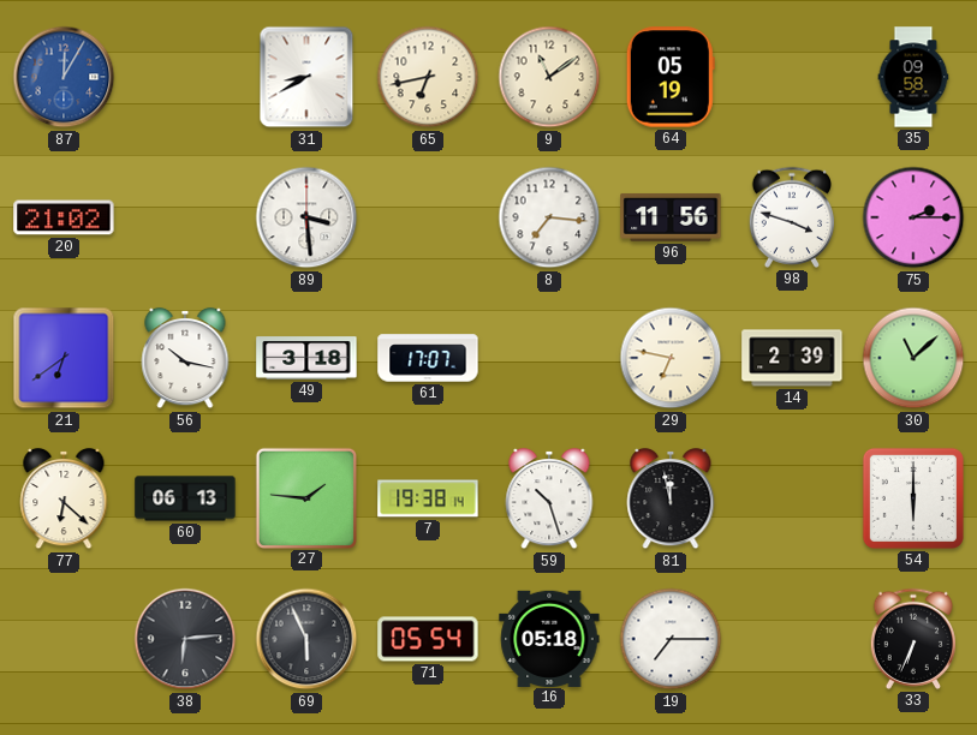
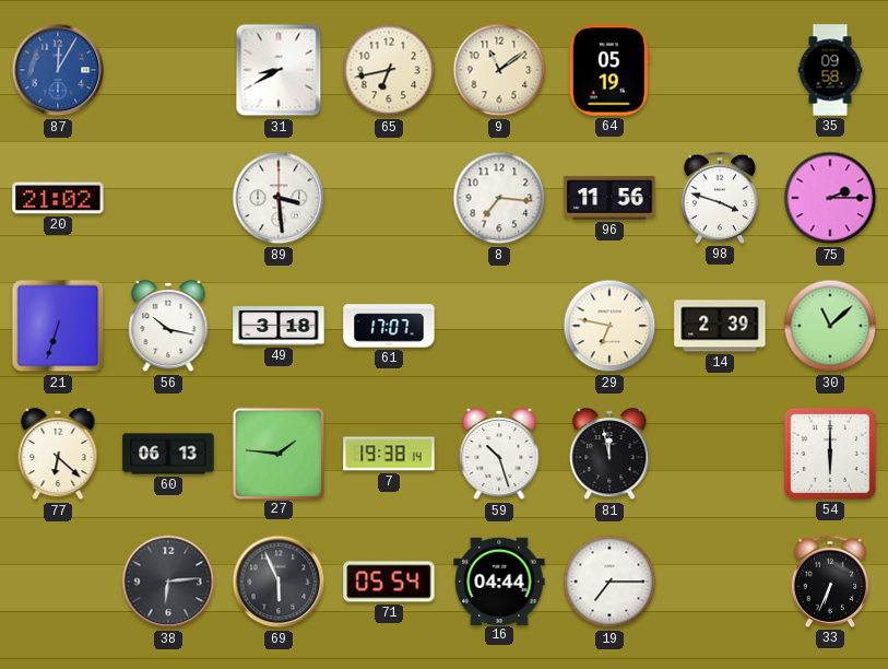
21: 6:39 -> 6:33 (58, 326)
16: 05:18 -> 04:44 (499, 580)
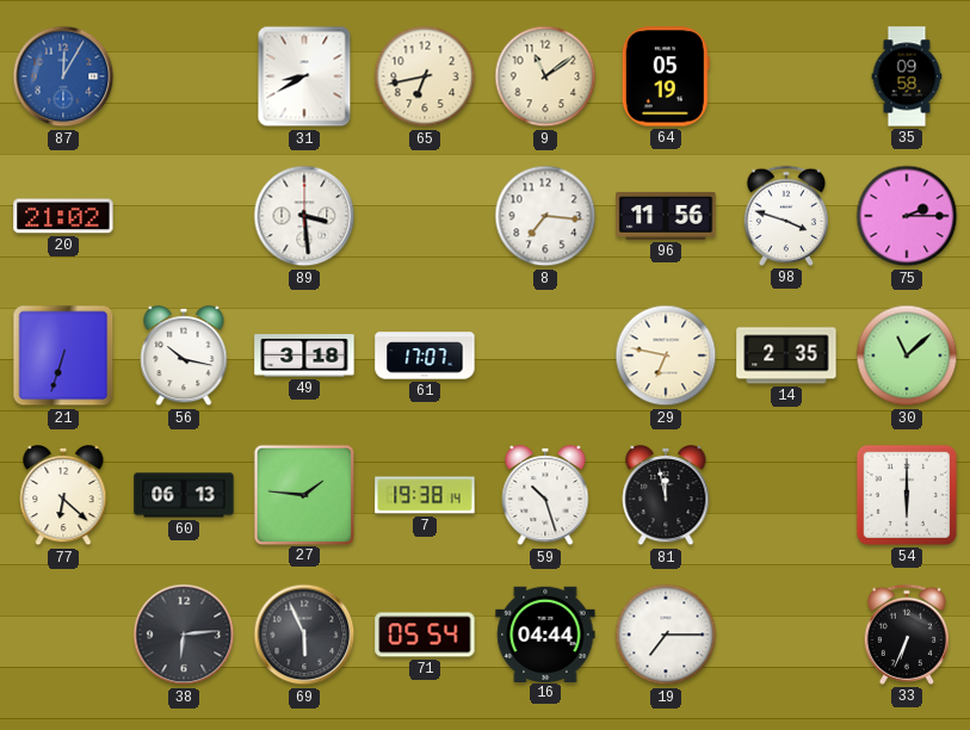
14: 2:39 -> 2:35 (786, 355)
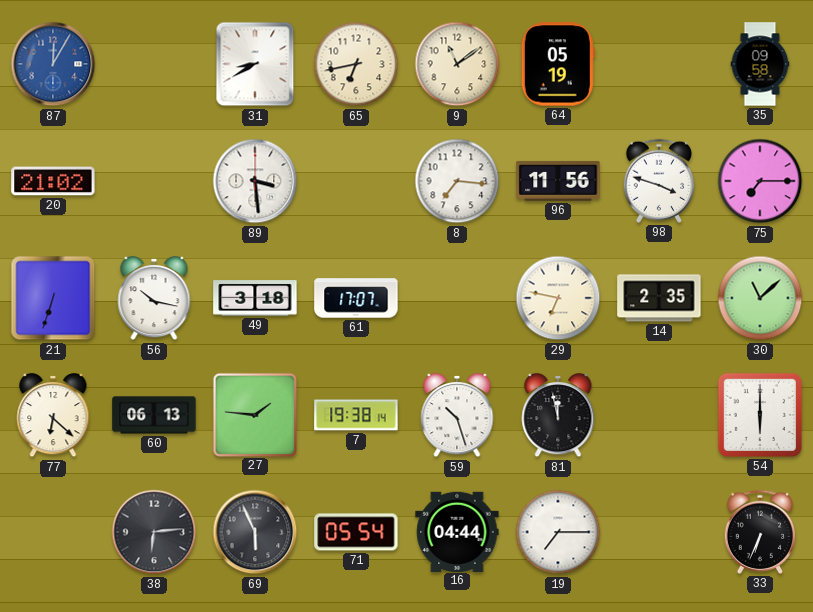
75: 2:15 -> 7:15 (760, 181)
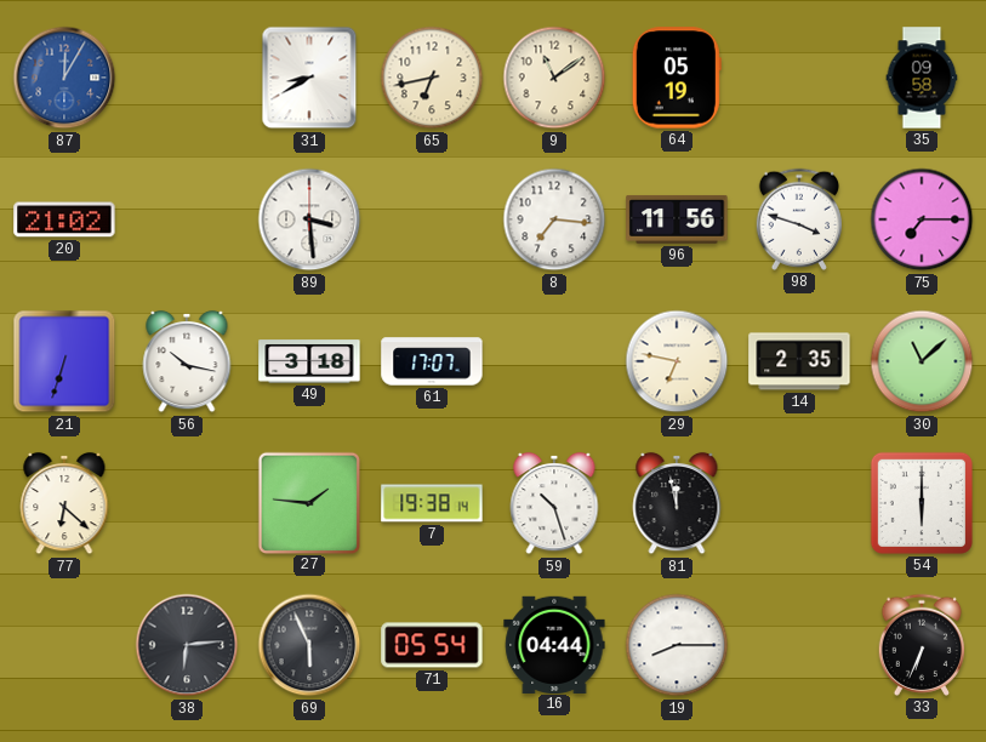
60: 06:13 -> none (154, 415)
19: 7:15 -> 8:15 (677, 645)
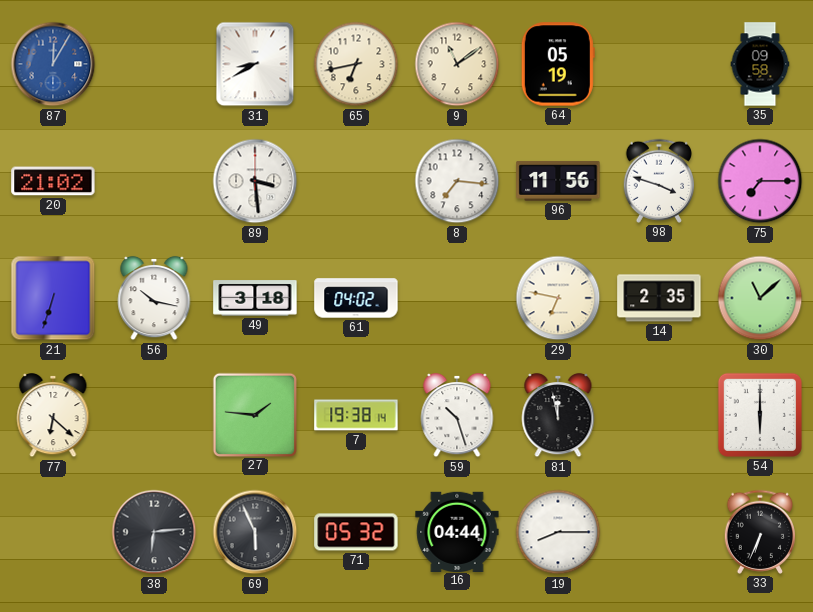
61: 17:07 -> 04:02 (356, 298)
71: 05:54 -> 05:32 (356, 532)
